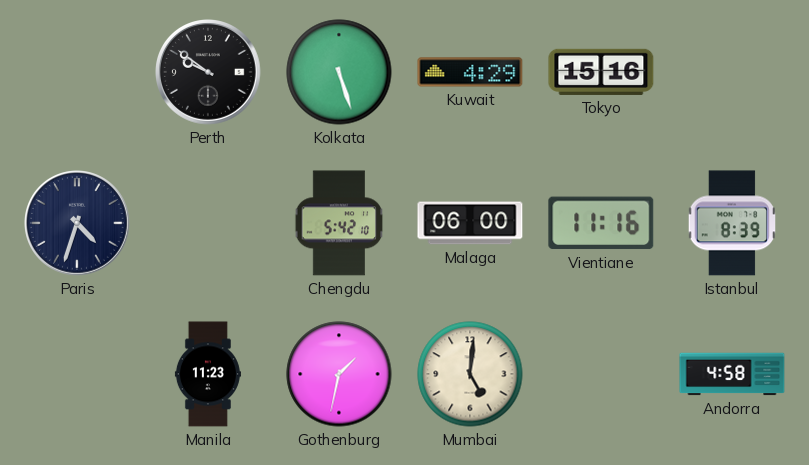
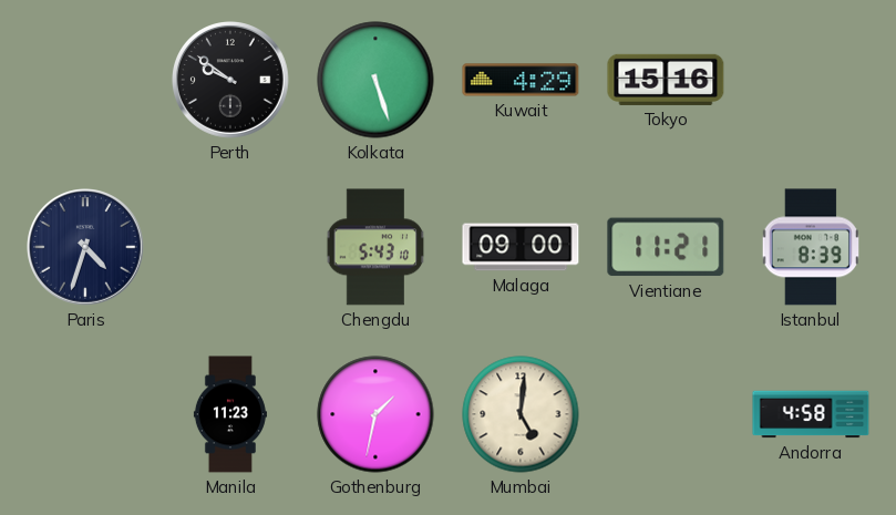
Chengdu: 5:42 -> 5:43 (375, 247)
Malaga: 06:00 -> 09:00 (521, 247)
Vientiane: 11:16 -> 11:21 (666, 247)
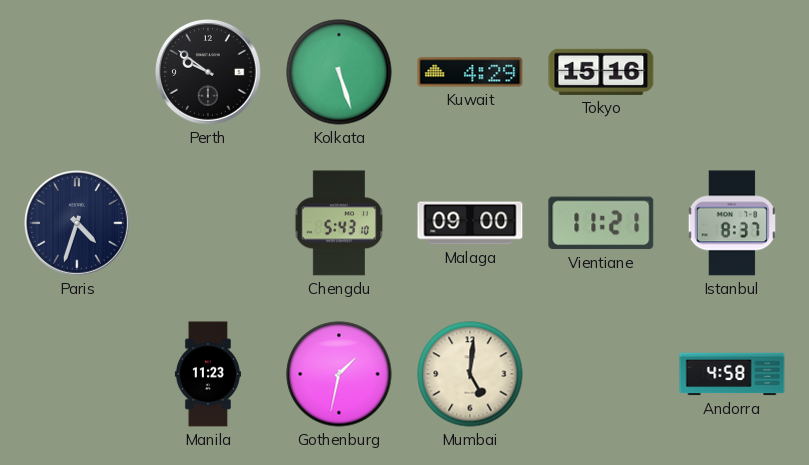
Istanbul: 8:39 -> 8:37 (731, 223)
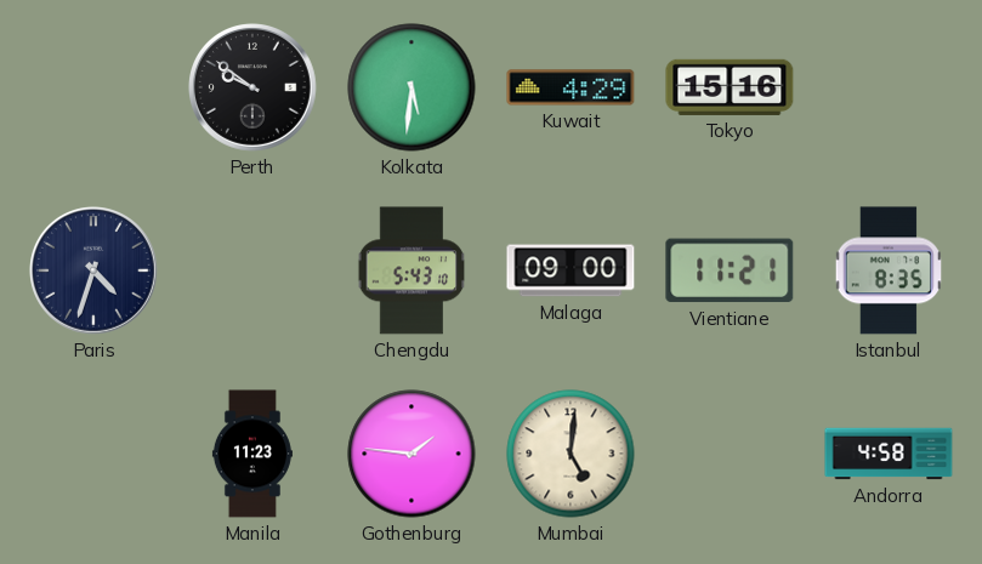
Kolkata: 5:27 -> 5:31 (411, 87)
Istanbul: 8:37 -> 8:35 (887, 270)
Gothenburg: 1:32 -> 1:46 (411, 454)
